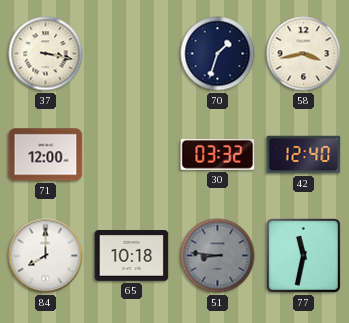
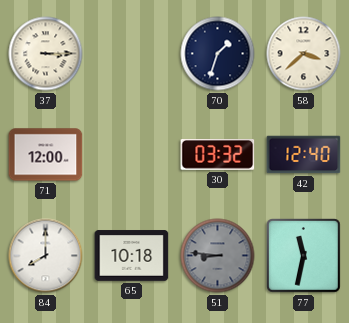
37: 3:17 -> 3:15 (46, 54)
58: 3:43 -> 3:38 (304, 54)
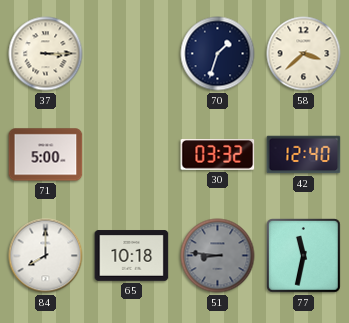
71: 12:00 -> 5:00 (46, 155)
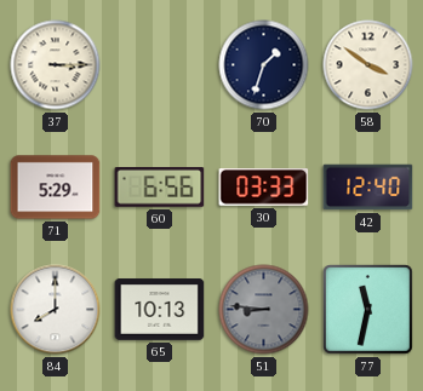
58: 3:38 -> 3:51 (368, 65)
71: 5:00 -> 5:29 (56, 188)
60: none -> 6:56 (160, 188)
30: 03:32 -> 03:33 (264, 188)
65: 10:18 -> 10:13 (160, 310)
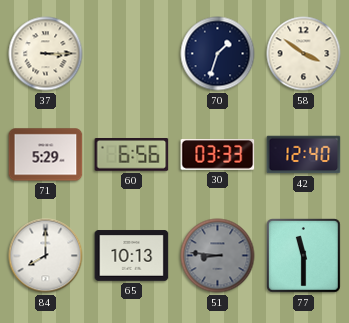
77: 11:32 -> 11:30 (304, 256)
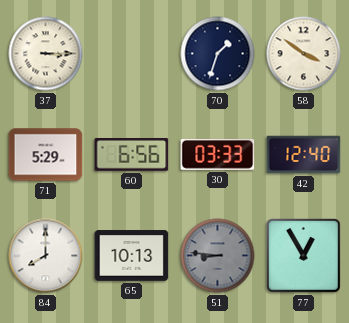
77: 11:30 -> 12:55 (304, 256)
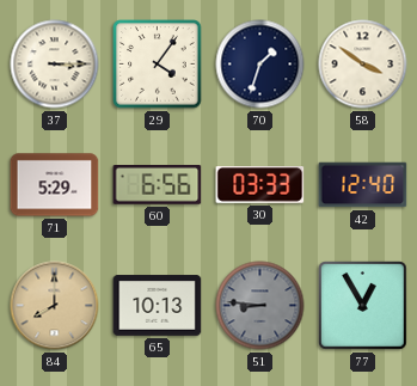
29: none -> 4:06 (158, 65)
84 dial: white -> champagne (55, 306)
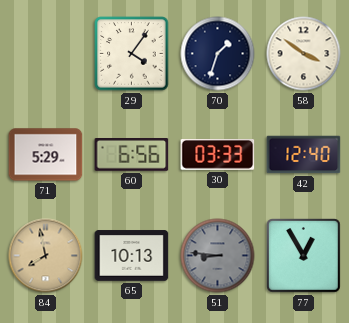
37: 3:15 -> none (55, 65)
84: 8:00 -> 7:58 (46, 256)
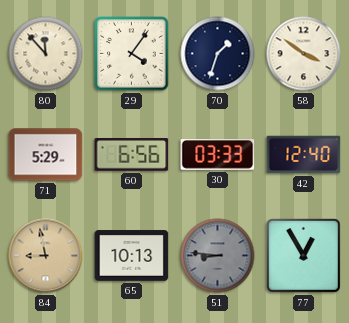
80: none -> 11:53 (46, 54)
84: 7:58 -> 8:58 (46, 256)
